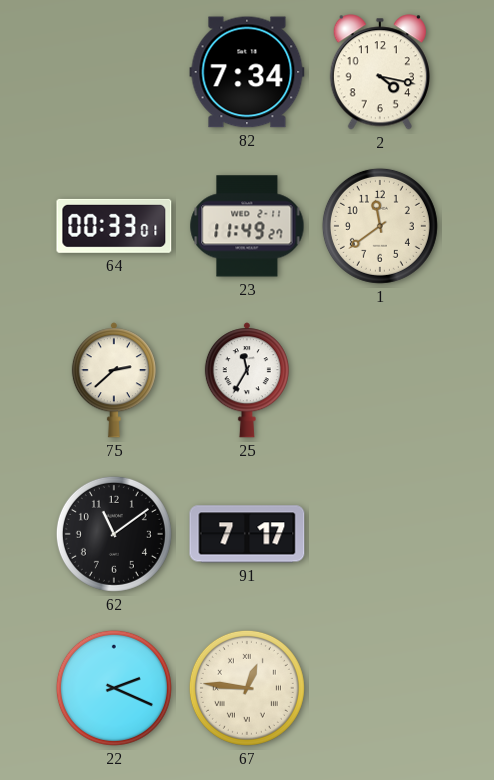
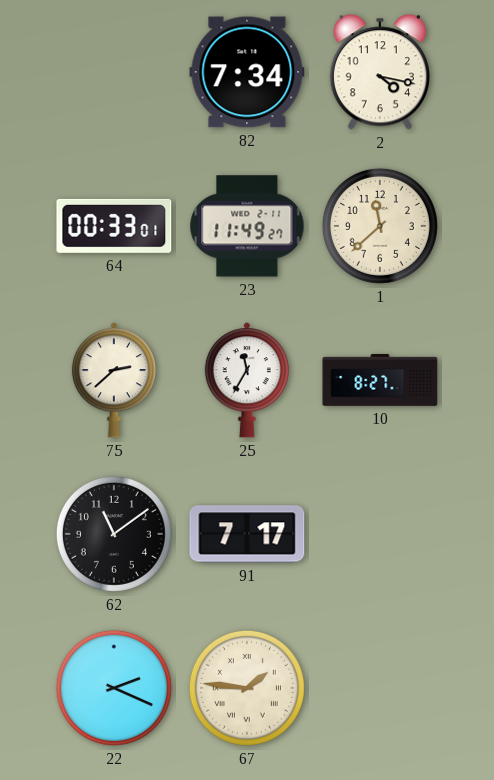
1: 11:39 -> 11:38 (380, 226)
10: none -> 8:27 (380, 380)
67: 12:46 -> 1:46 (247, 688)
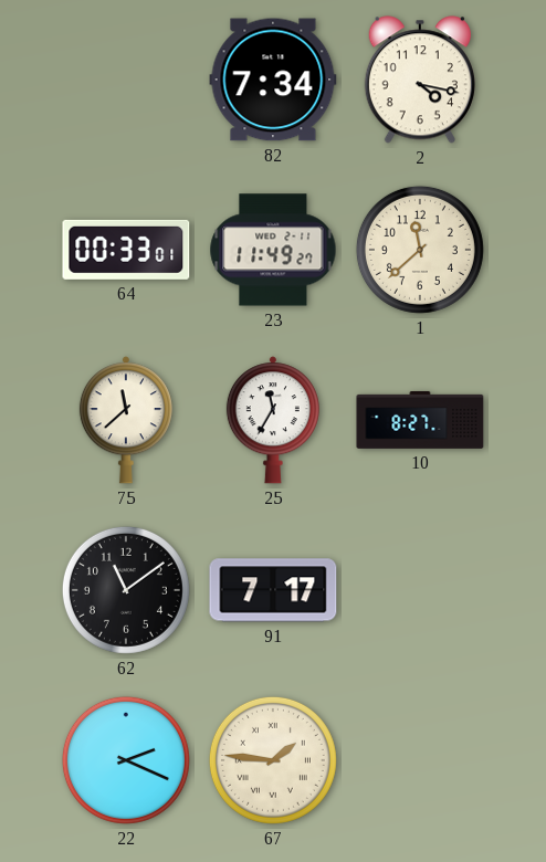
75: 2:38 -> 11:38 (126, 420)
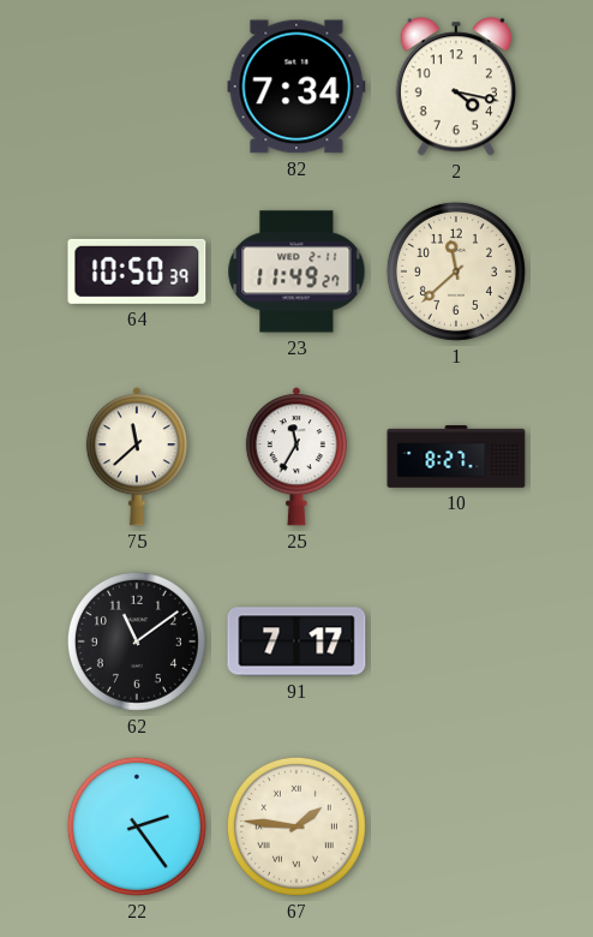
64: 00:33 -> 10:50 (137, 271)
22: 2:19 -> 2:24 (137, 826)
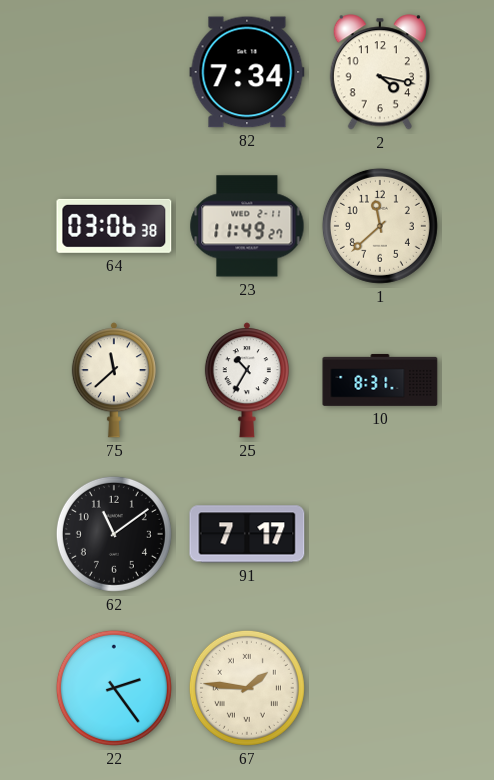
64: 10:50 -> 03:06 (114, 226)
25: 11:35 -> 10:35 (247, 380)
10: 8:27 -> 8:31 (380, 380)
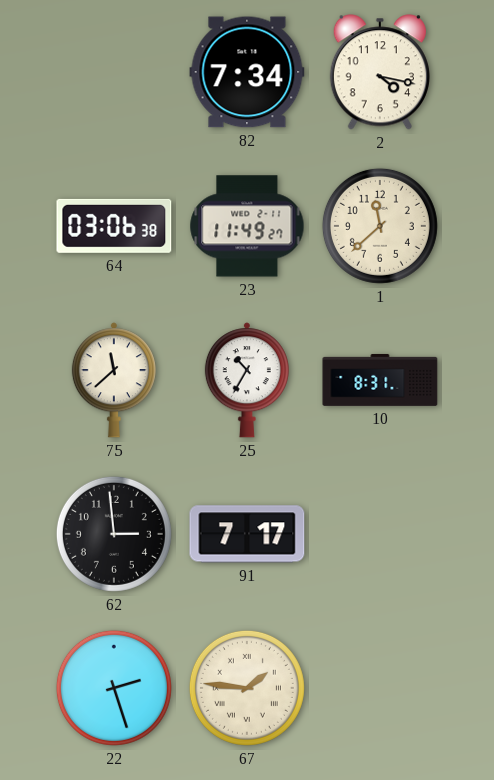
62: 11:09 -> 2:59 (114, 534)
22: 2:24 -> 2:27 (114, 688)
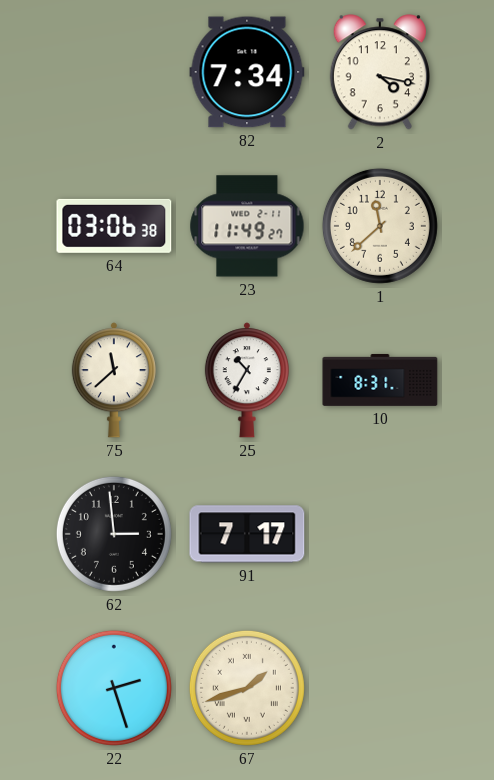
67: 1:46 -> 1:42 (247, 688)
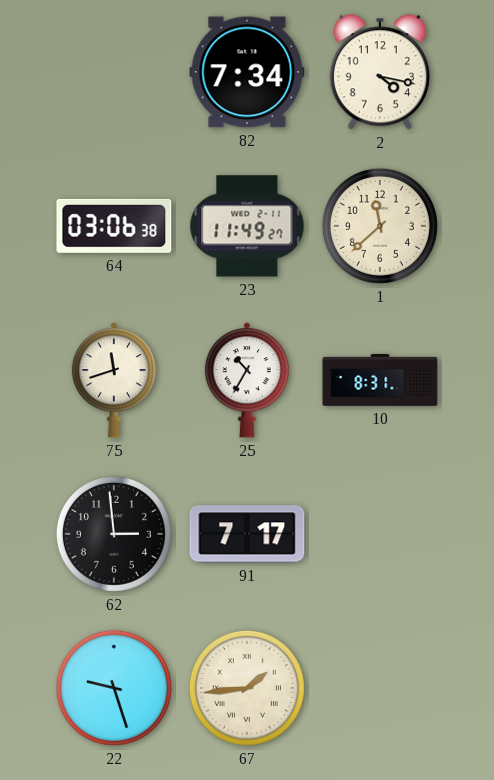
75: 11:38 -> 11:42 (114, 380)
22: 2:27 -> 9:27 (114, 688)
67: 1:42 -> 1:44 (247, 688)
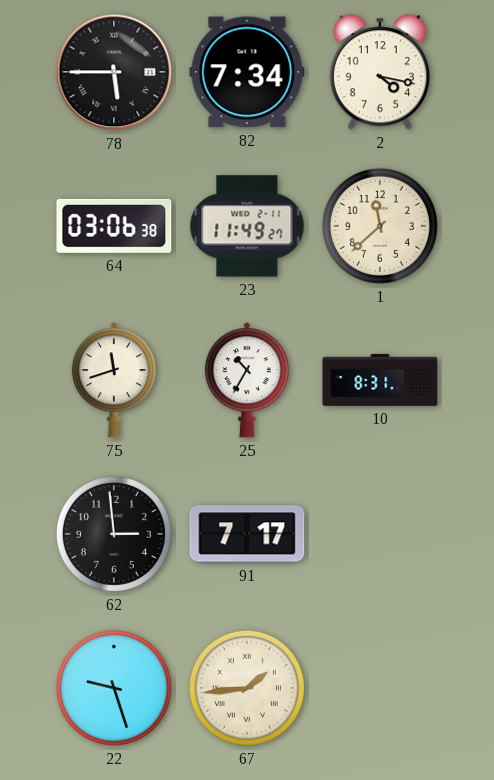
78: none -> 5:45 (114, 72)
